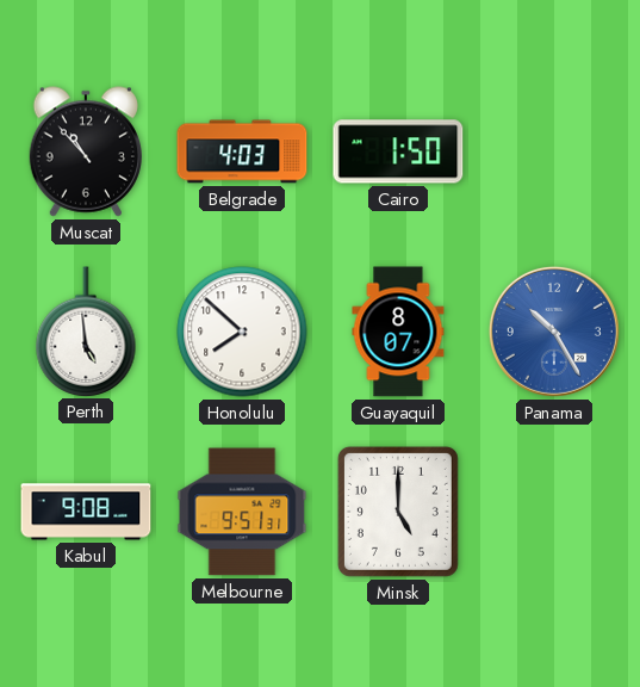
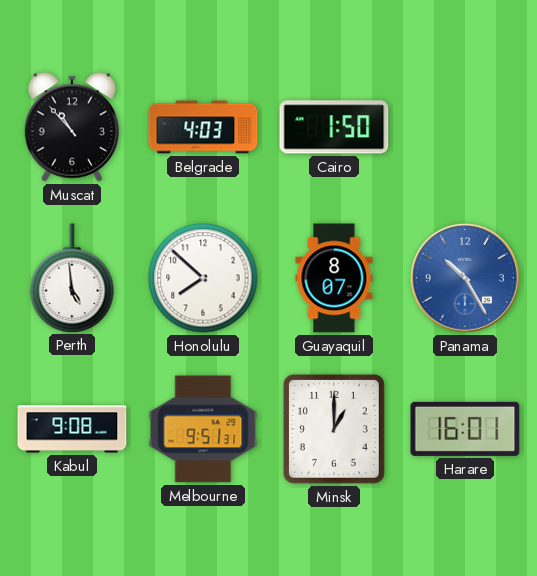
Minsk: 5:00 -> 1:00 (334, 429)
Harare: none -> 16:01 (465, 429)
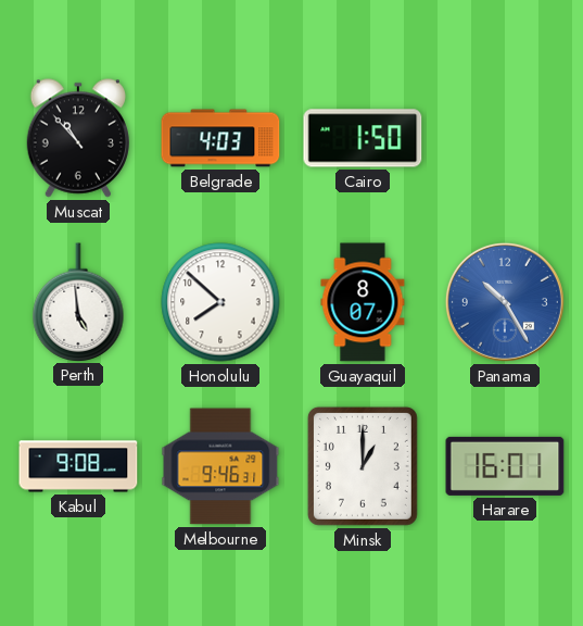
Melbourne: 9:51 -> 9:46 (220, 466)
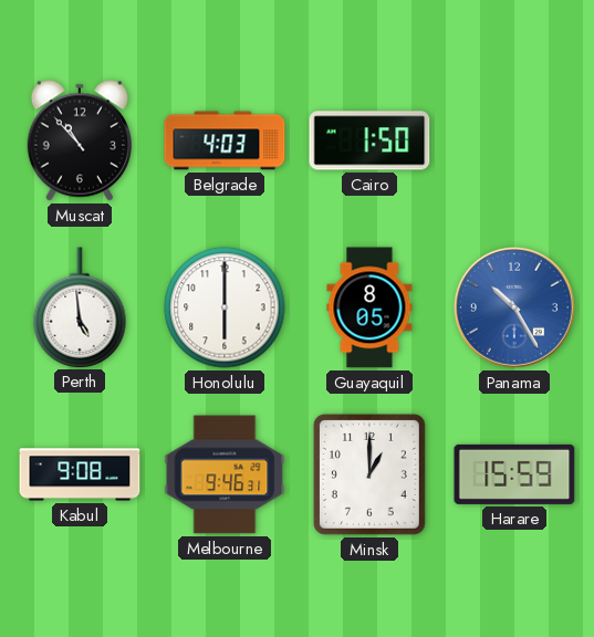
Honolulu: 7:52 -> 6:00 (225, 307)
Guayaquil: 8:07 -> 8:05 (369, 307)
Harare: 16:01 -> 15:59 (514, 474)
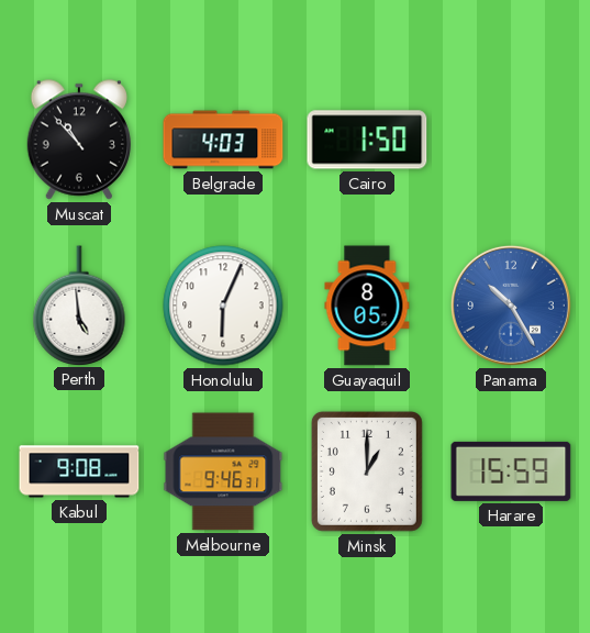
Honolulu: 6:00 -> 6:04 (223, 306)
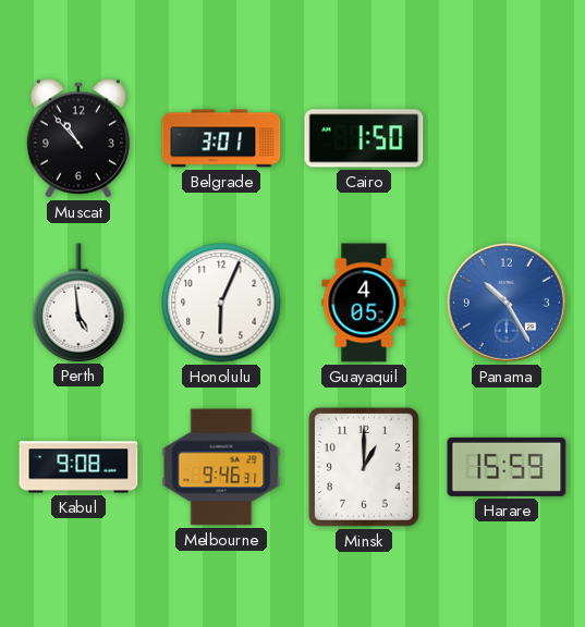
Belgrade: 4:03 -> 3:01 (221, 138)
Guayaquil: 8:05 -> 4:05 (364, 303)
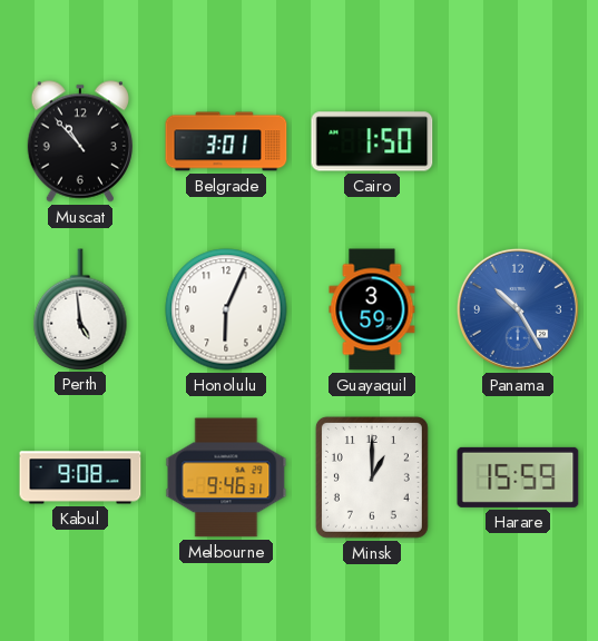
Guayaquil: 4:05 -> 3:59 (372, 309)
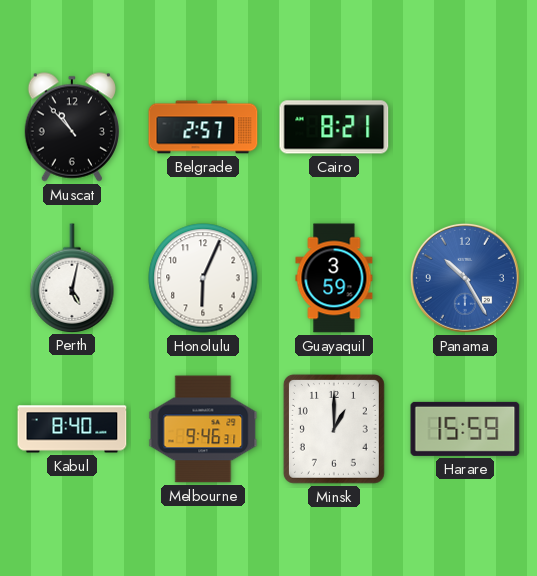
Belgrade: 3:01 -> 2:57 (203, 127)
Cairo: 1:50 -> 8:21 (334, 127)
Perth: 4:59 -> 5:02 (72, 278)
Kabul: 9:08 -> 8:40 (72, 429)
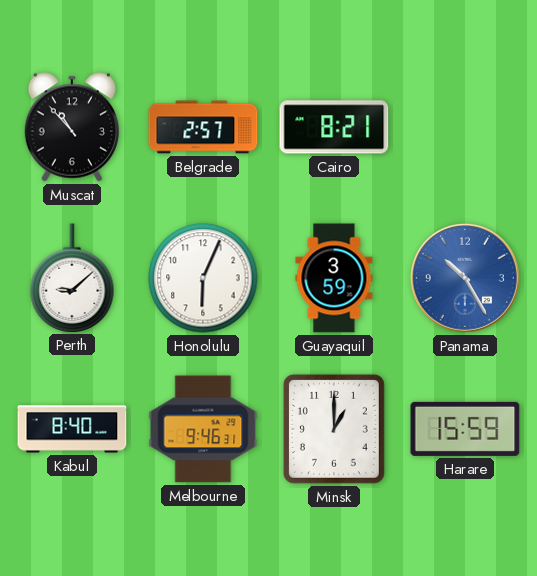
Perth: 5:02 -> 9:08 (72, 278)
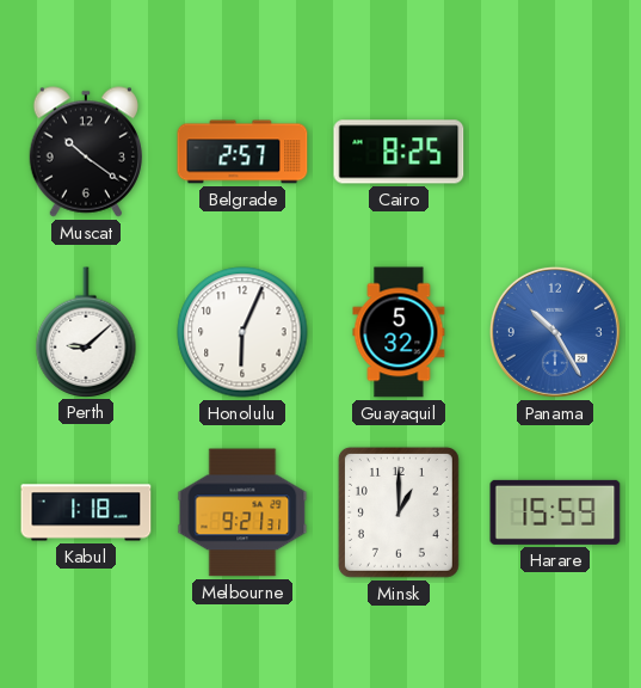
Muscat: 10:53 -> 10:21 (86, 152)
Cairo: 8:21 -> 8:25 (399, 152)
Guayaquil: 3:59 -> 5:32 (399, 332)
Kabul: 8:40 -> 1:18 (86, 512)
Melbourne: 9:46 -> 9:21 (242, 512)
